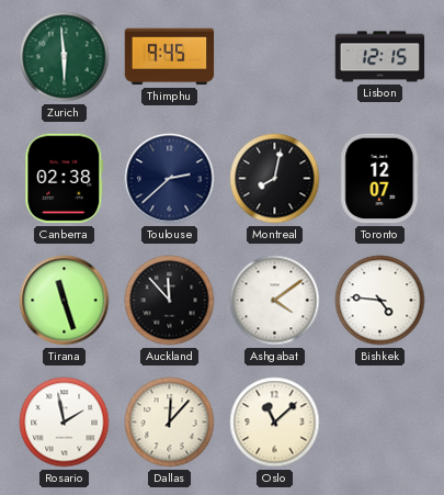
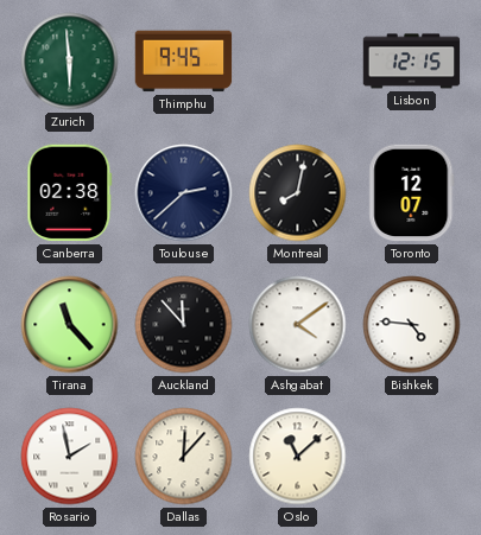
Tirana: 11:27 -> 11:23 (70, 325)
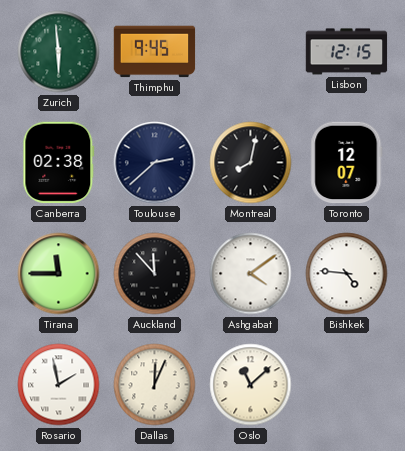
Tirana: 11:23 -> 11:45 (59, 274)
Dallas: 12:07 -> 12:04 (155, 385)
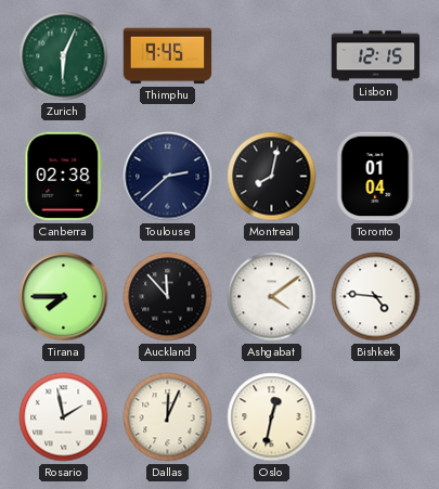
Zurich: 5:59 -> 6:04 (64, 56)
Toronto: 12:07 -> 01:04 (376, 177)
Tirana: 11:45 -> 7:45 (64, 297)
Oslo: 11:08 -> 12:32 (272, 417)
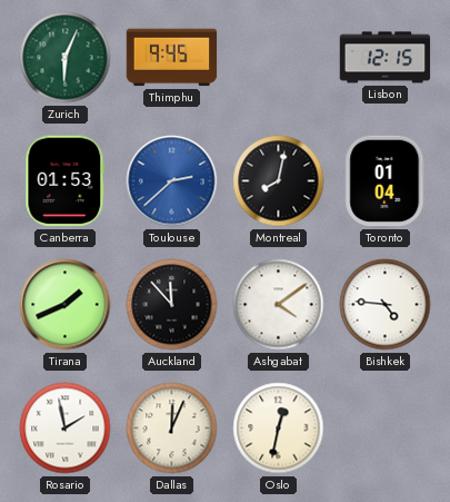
Canberra: 02:38 -> 01:53 (66, 181)
Toulouse dial: navy -> blue (172, 181)
Tirana: 7:45 -> 1:41 (66, 305)
